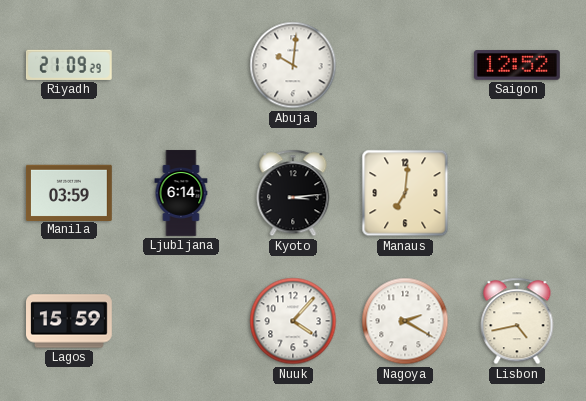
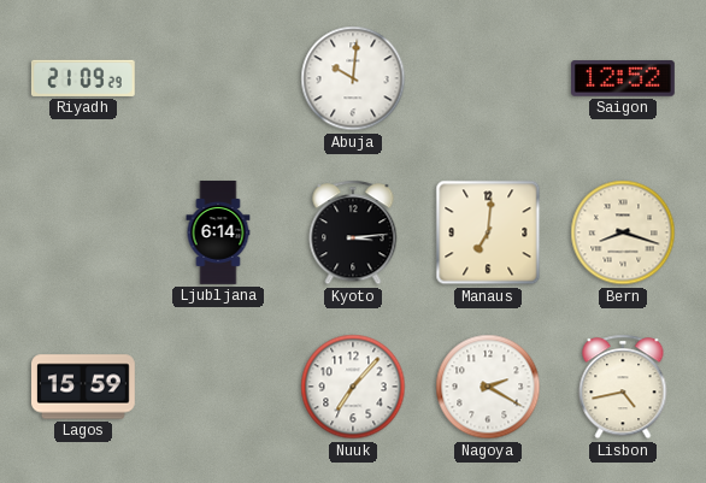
Manila: 03:59 -> none (69, 192)
Bern: none -> 8:18 (623, 232)
Nuuk: 4:07 -> 7:07 (353, 387)
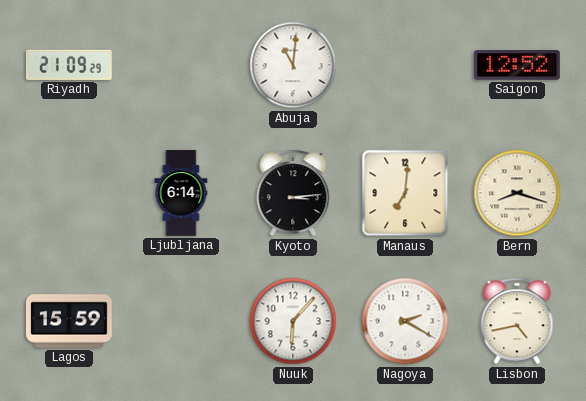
Abuja: 10:01 -> 11:01 (293, 65)
Nuuk: 7:07 -> 6:07 (293, 321)
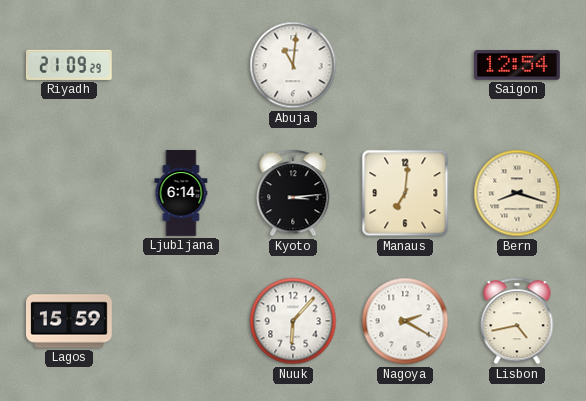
Saigon: 12:52 -> 12:54 (518, 65)
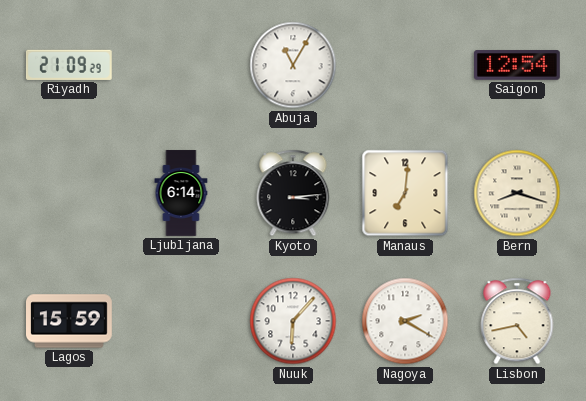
Abuja: 11:01 -> 11:05 (293, 65)
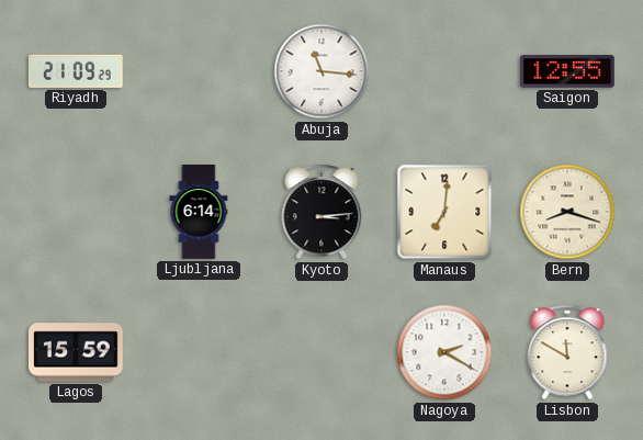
Abuja: 11:05 -> 11:16 (321, 71)
Saigon: 12:54 -> 12:55 (568, 71)
Nuuk: 6:07 -> none (293, 321)
Lisbon: 4:43 -> 11:50 (567, 352)
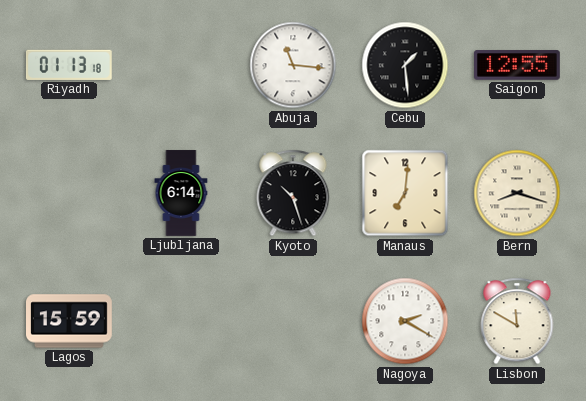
Riyadh: 21:09 -> 01:13 (69, 65)
Cebu: none -> 1:29 (405, 65)
Kyoto: 3:14 -> 10:27 (293, 193)
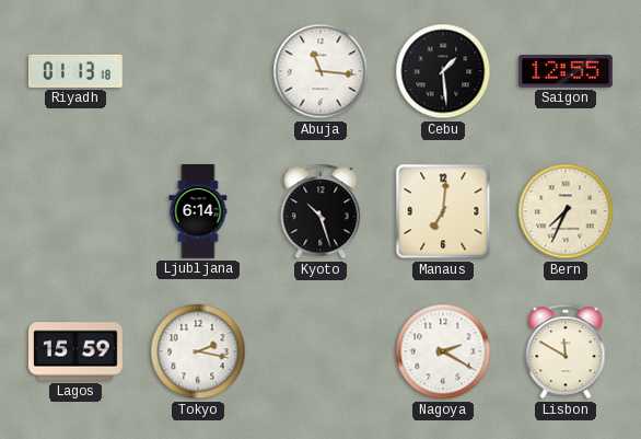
Bern: 8:18 -> 7:34 (566, 211)
Tokyo: none -> 2:17 (198, 351)
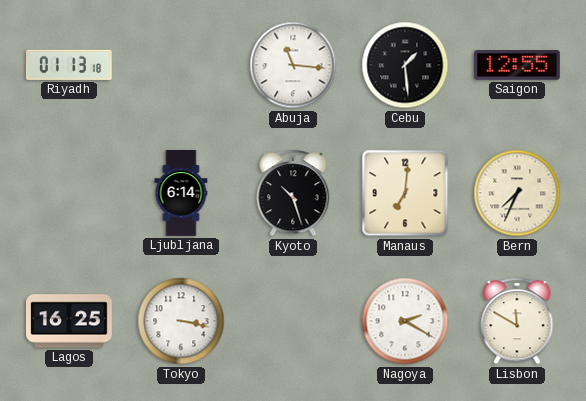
Lagos: 15:59 -> 16:25 (70, 321)
Tokyo: 2:17 -> 3:17 (181, 321)
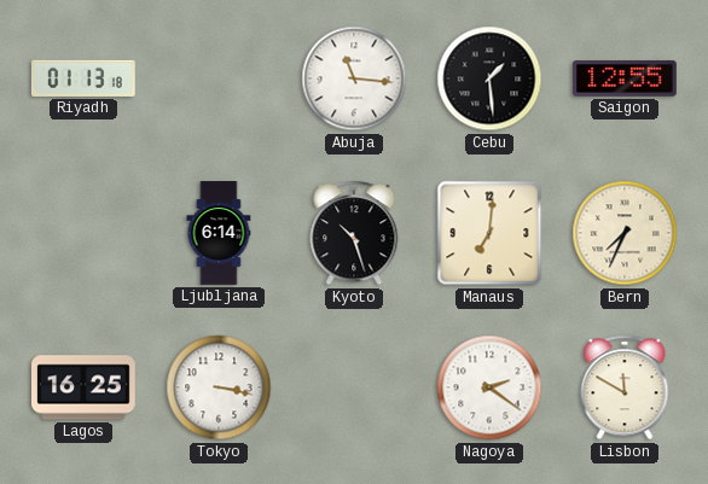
Nagoya: 2:20 -> 2:21 (489, 387)
